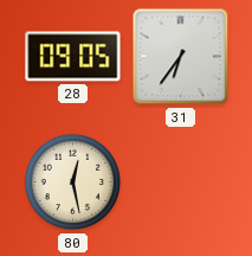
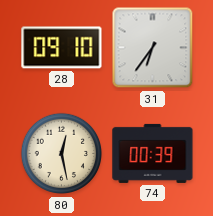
28: 09:05 -> 09:10 (62, 48)
74: none -> 00:39 (153, 153)
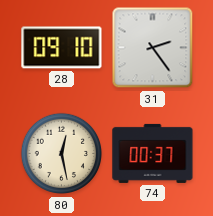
31: 6:36 -> 2:24 (153, 48)
74: 00:39 -> 00:37 (153, 153)
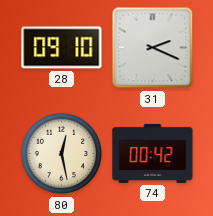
31: 2:24 -> 2:19 (153, 48)
74: 00:37 -> 00:42 (153, 153)
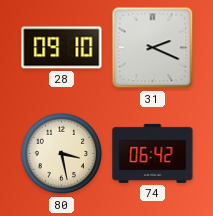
80: 12:28 -> 3:28 (62, 154)
74: 00:42 -> 06:42 (153, 153)
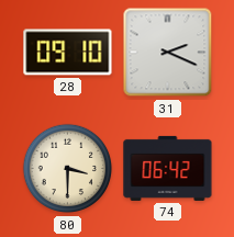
80: 3:28 -> 3:30 (68, 169)
